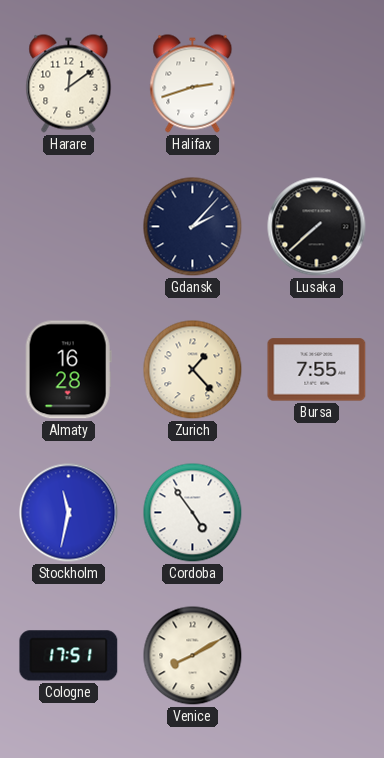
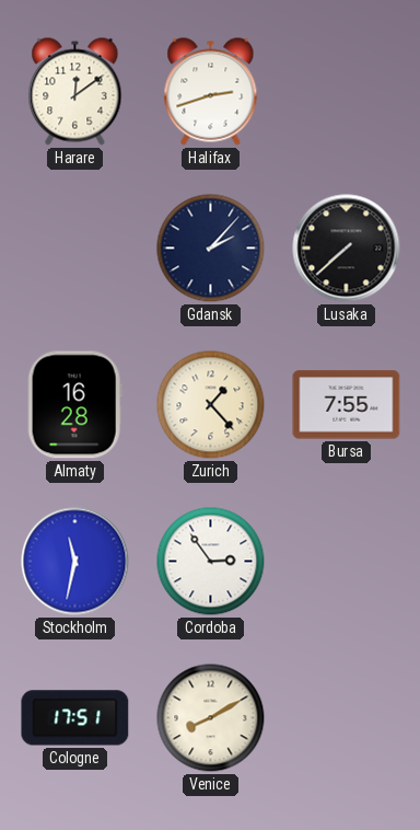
Cordoba: 4:54 -> 2:54 (211, 562)
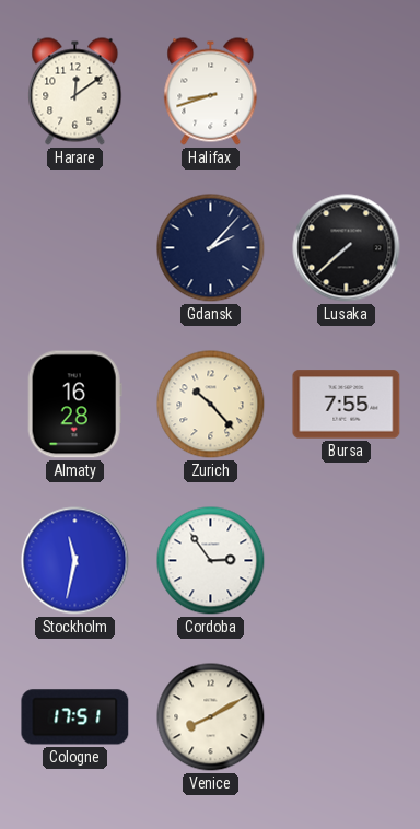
Halifax: 2:42 -> 8:42 (211, 92)
Zurich: 1:23 -> 10:23 (211, 405)
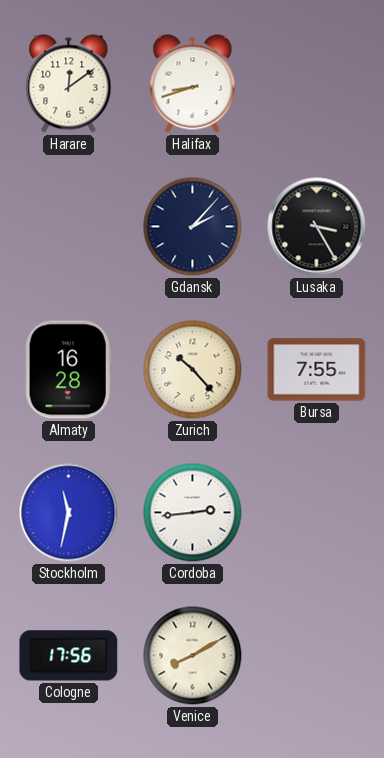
Lusaka: 7:38 -> 3:25 (317, 227)
Cordoba: 2:54 -> 2:44 (193, 513)
Cologne: 17:51 -> 17:56 (69, 656)
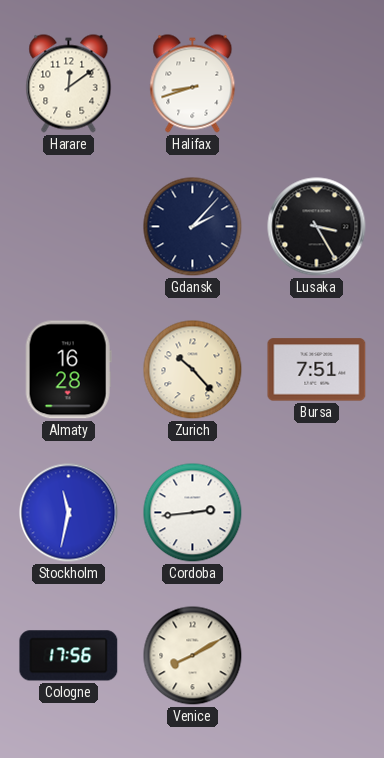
Bursa: 7:55 -> 7:51 (317, 370)
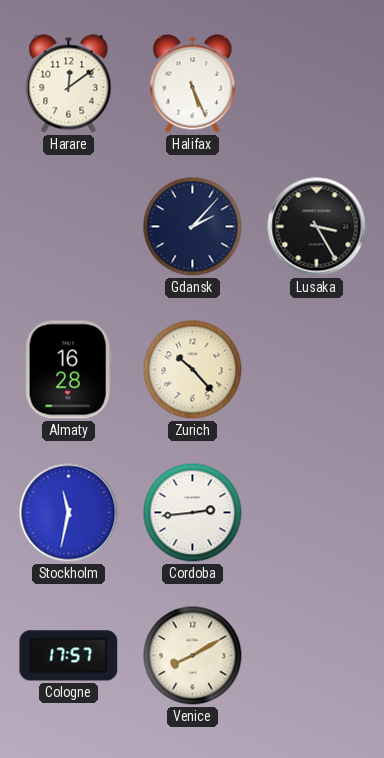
Halifax: 8:42 -> 5:26 (193, 84)
Bursa: 7:51 -> none (317, 370)
Cologne: 17:56 -> 17:57 (69, 656)
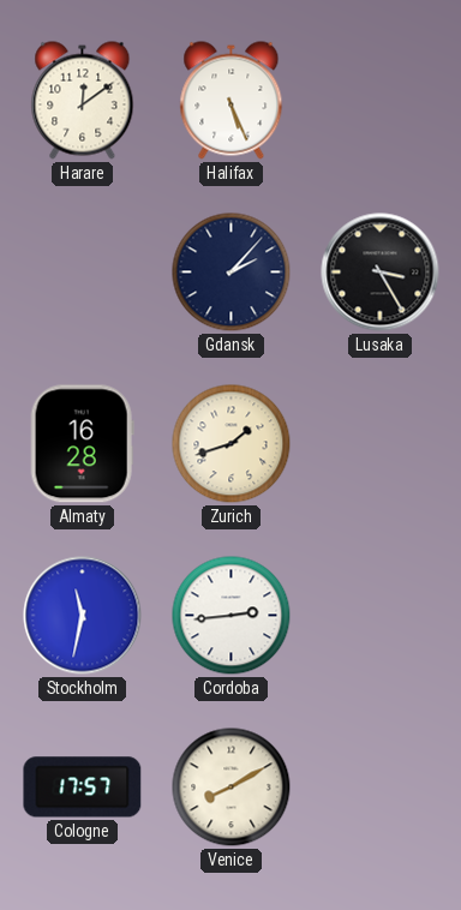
Zurich: 10:23 -> 1:42 (232, 444)
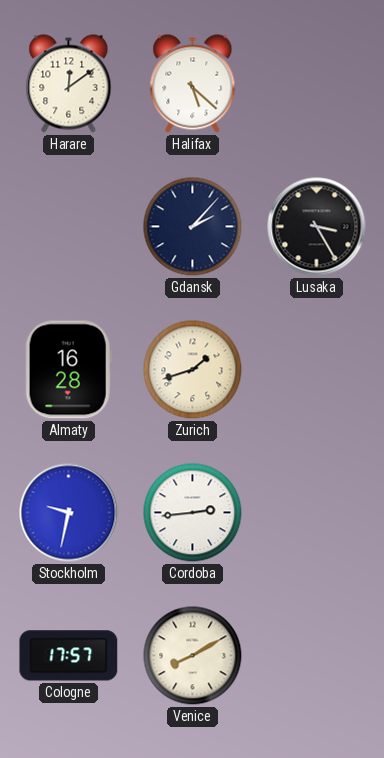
Halifax: 5:26 -> 5:22 (193, 84)
Stockholm: 11:32 -> 9:32 (69, 513)
